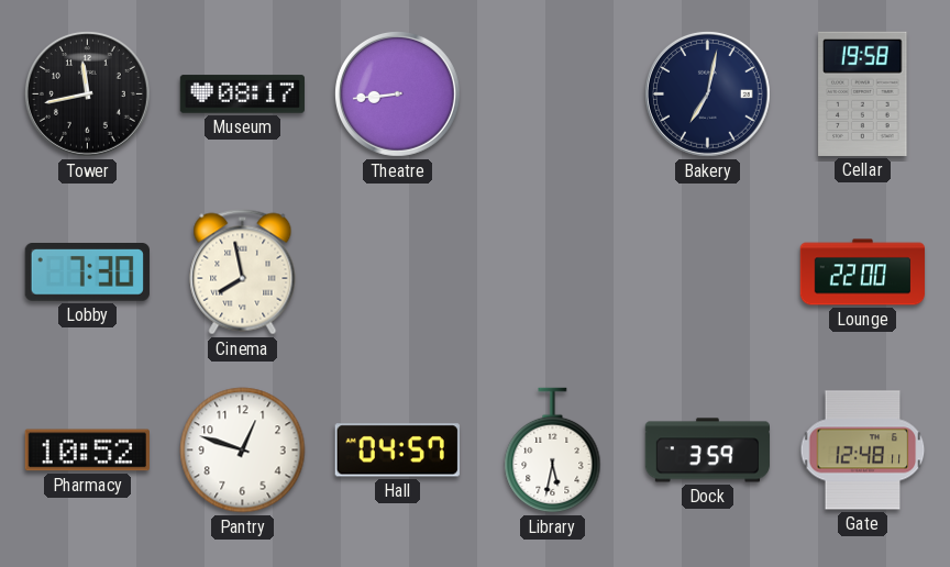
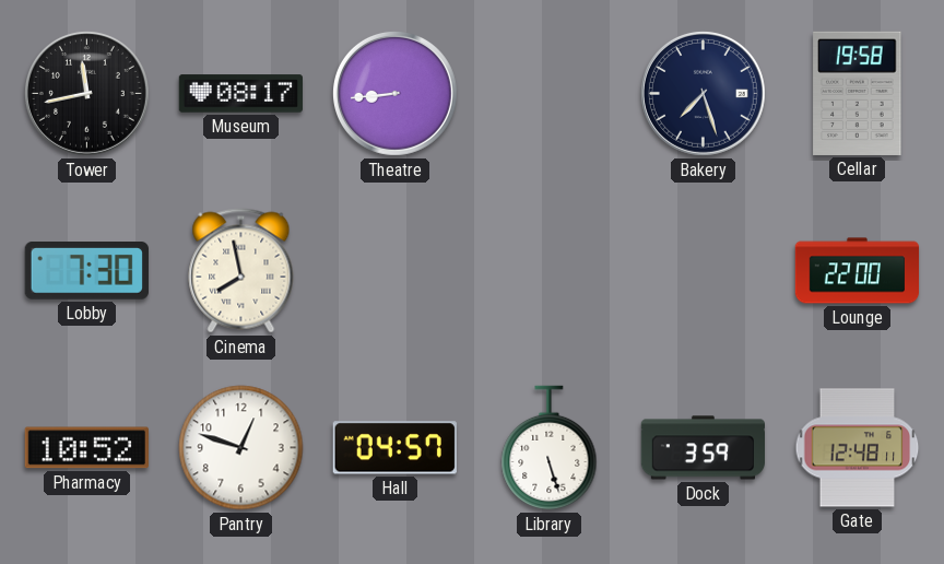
Bakery: 7:02 -> 7:27 (703, 93)
Library: 5:32 -> 5:27 (550, 448)
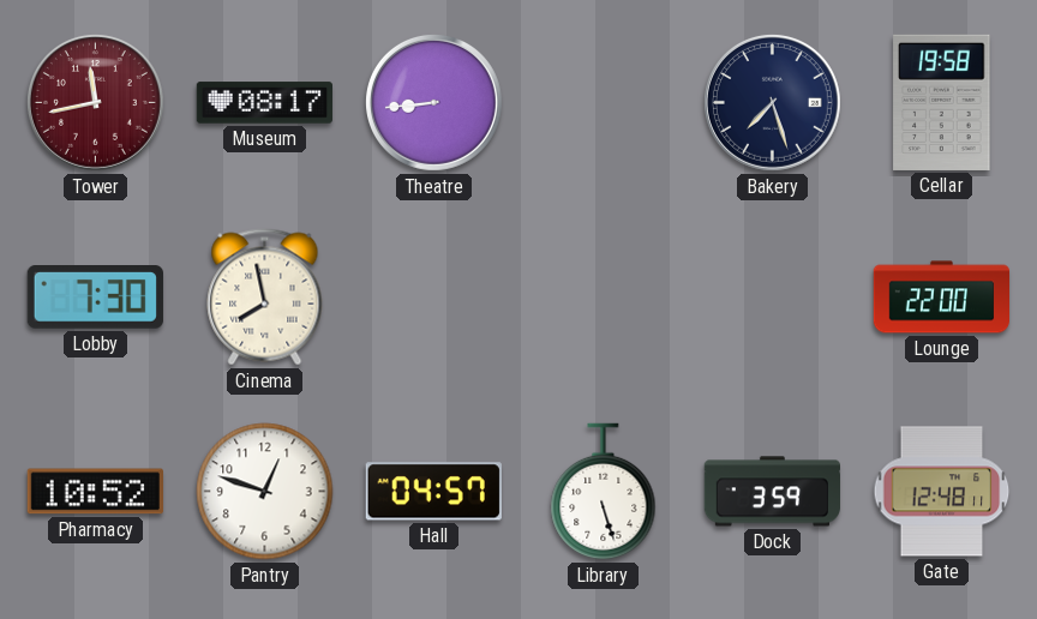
Tower dial: black -> burgundy (95, 102)
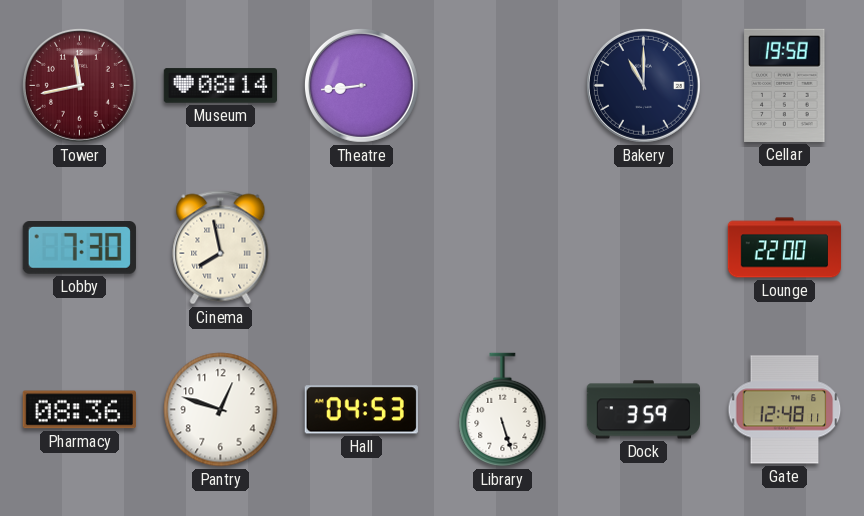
Museum: 08:17 -> 08:14 (220, 86)
Bakery: 7:27 -> 11:00 (643, 85)
Pharmacy: 10:52 -> 08:36 (79, 410)
Hall: 04:57 -> 04:53 (361, 410)
